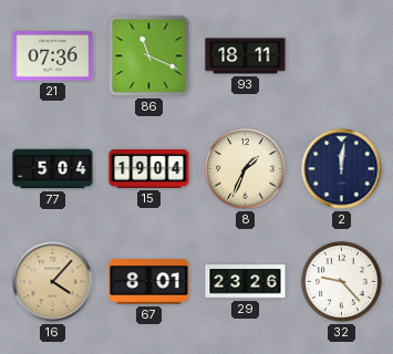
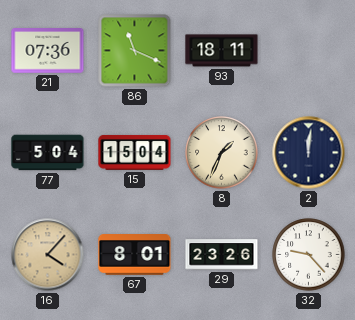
15: 19:04 -> 15:04 (135, 152)
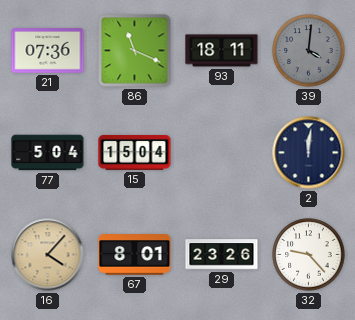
39: none -> 4:01 (309, 51)
8: 1:34 -> none (222, 153)
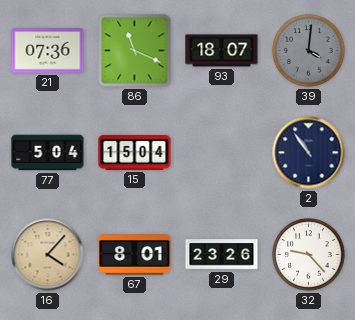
93: 18:11 -> 18:07 (222, 51)
2: 12:01 -> 10:54 (309, 153)
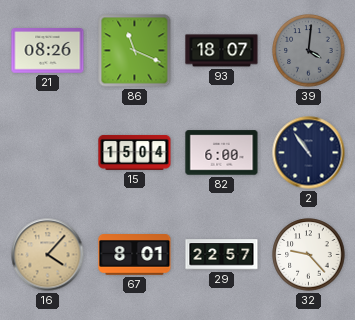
21: 07:36 -> 08:26 (48, 51)
77: 5:04 -> none (48, 153)
82: none -> 6:00 (222, 153)
29: 23:26 -> 22:57 (222, 255)
